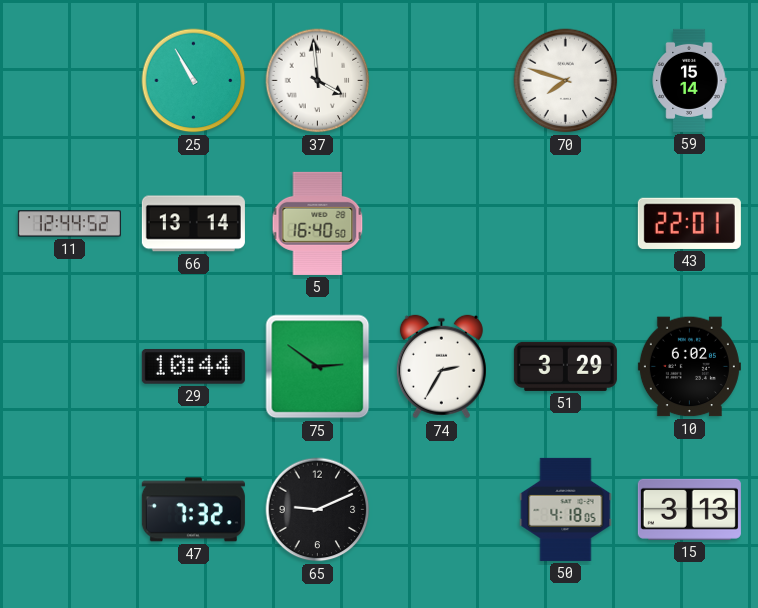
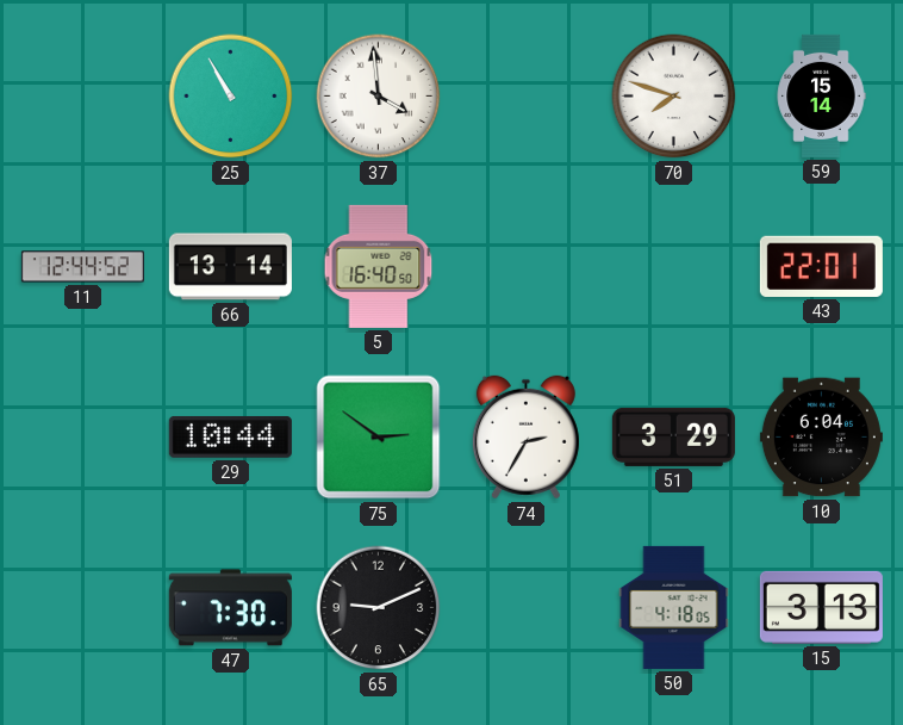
10: 6:02 -> 6:04 (821, 438)
47: 7:32 -> 7:30 (230, 608)
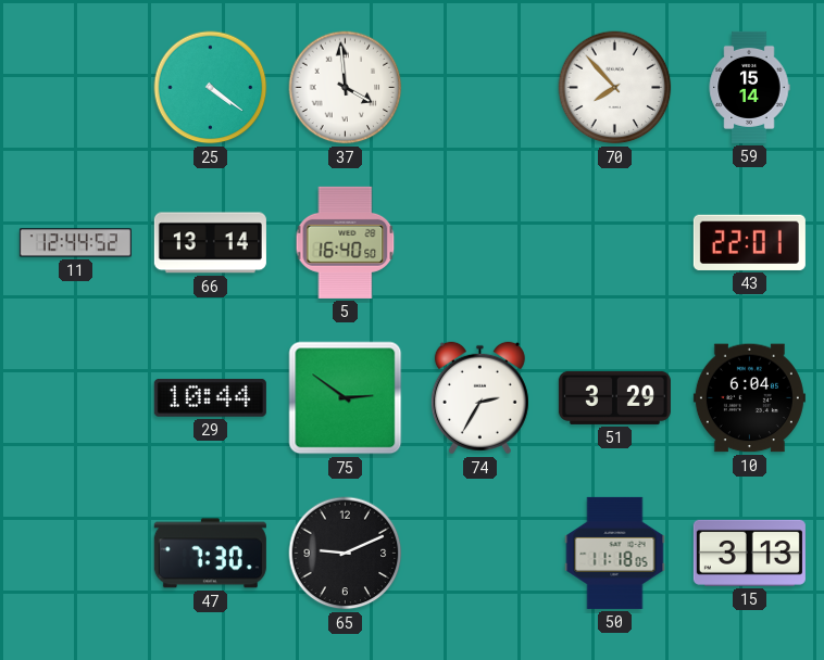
25: 10:55 -> 4:21 (211, 88)
70: 7:48 -> 7:53 (615, 88)
50: 4:18 -> 11:18 (615, 553)
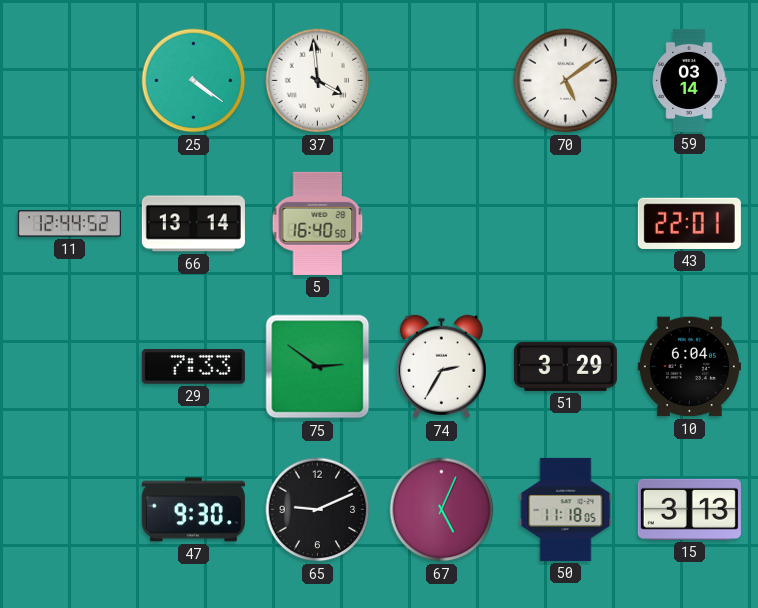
70: 7:53 -> 5:09 (566, 81)
59: 15:14 -> 03:14 (689, 80)
29: 10:44 -> 7:33 (193, 367)
47: 7:30 -> 9:30 (193, 510)
67: none -> 5:04 (442, 510)
